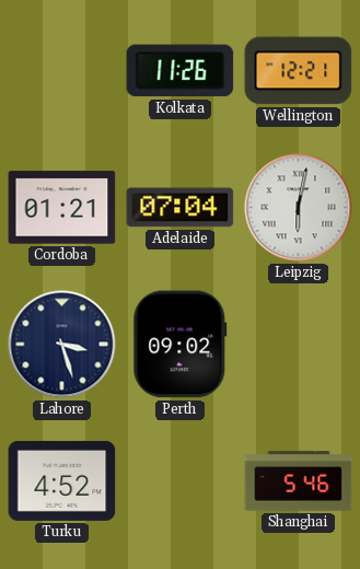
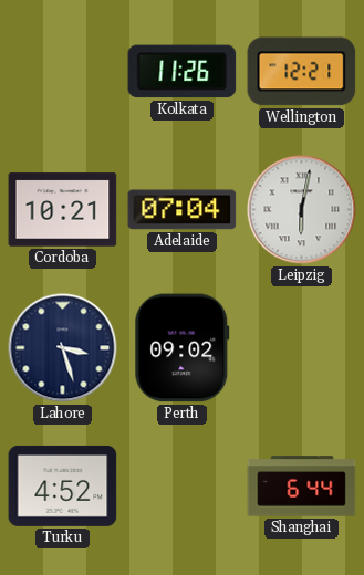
Cordoba: 01:21 -> 10:21 (63, 210)
Shanghai: 5:46 -> 6:44 (302, 487)
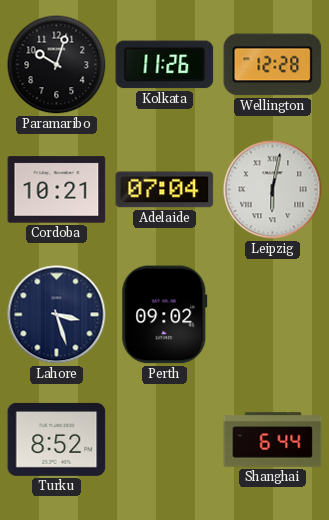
Paramaribo: none -> 10:03 (57, 65)
Wellington: 12:21 -> 12:28 (273, 65)
Turku: 4:52 -> 8:52 (57, 439)
